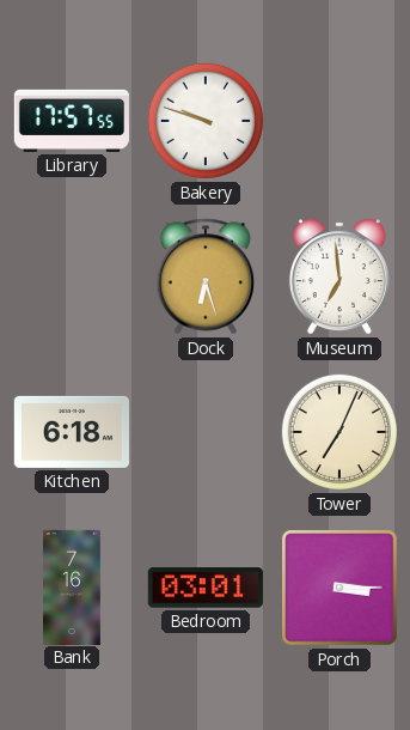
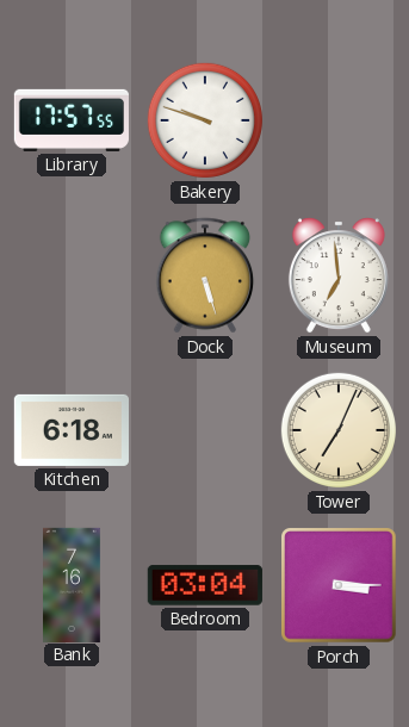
Dock: 6:27 -> 5:27 (205, 275)
Bedroom: 03:01 -> 03:04 (205, 585)
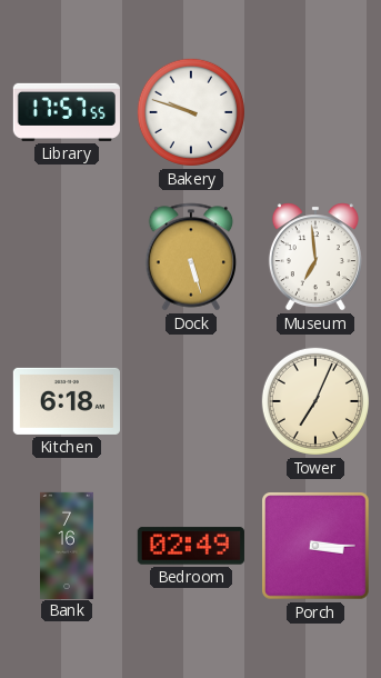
Bedroom: 03:04 -> 02:49 (191, 546)
